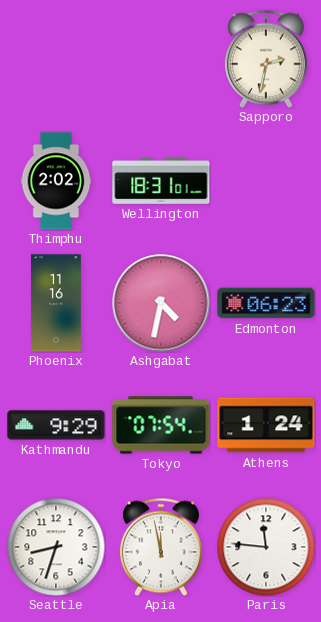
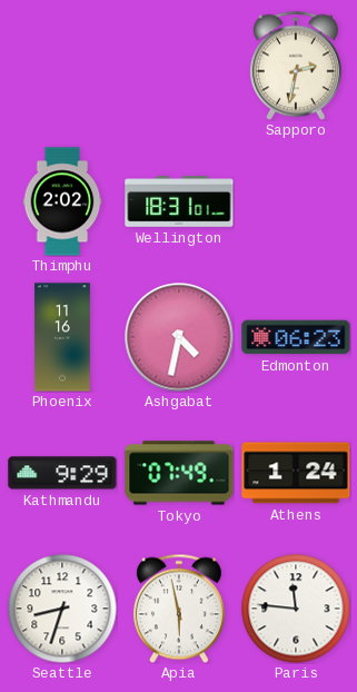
Tokyo: 07:54 -> 07:49 (179, 473)
Apia: 11:58 -> 5:58 (179, 609)
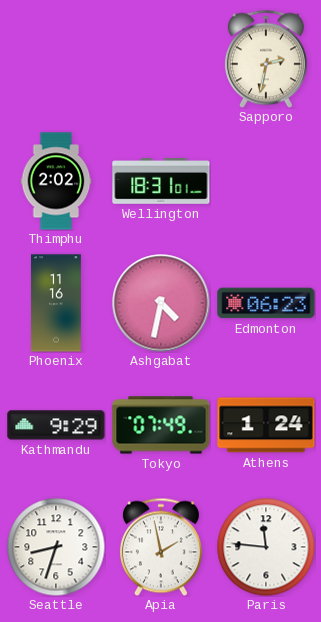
Apia: 5:58 -> 1:58 (161, 547)
